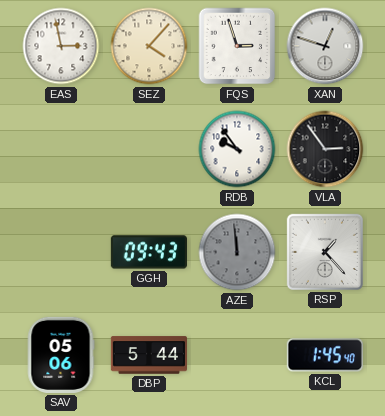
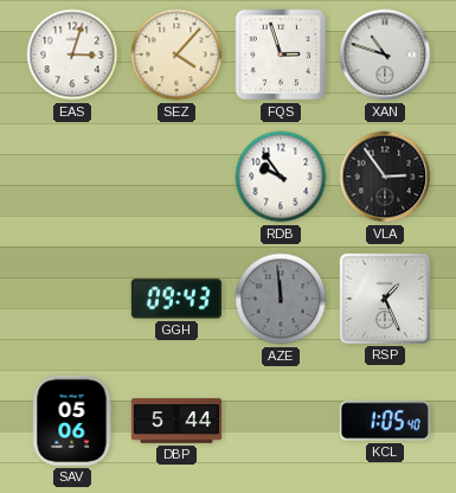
EAS: 2:58 -> 3:03 (72, 55)
XAN: 12:48 -> 10:48 (385, 55)
RSP: 1:23 -> 1:26 (385, 299)
KCL: 1:45 -> 1:05 (385, 421)
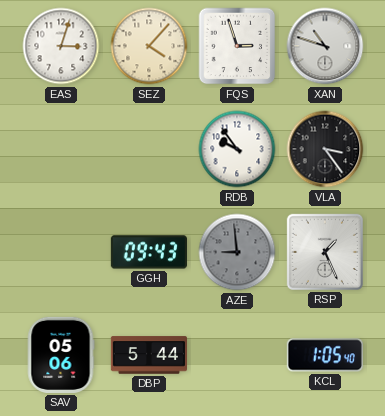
VLA: 2:54 -> 3:24 (325, 149)
AZE: 11:59 -> 8:59 (237, 252)
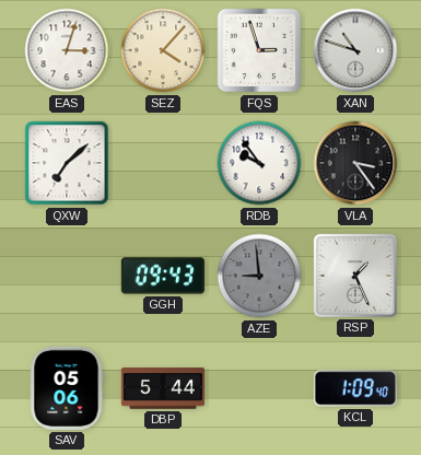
QXW: none -> 7:08 (67, 163)
KCL: 1:05 -> 1:09 (355, 388)
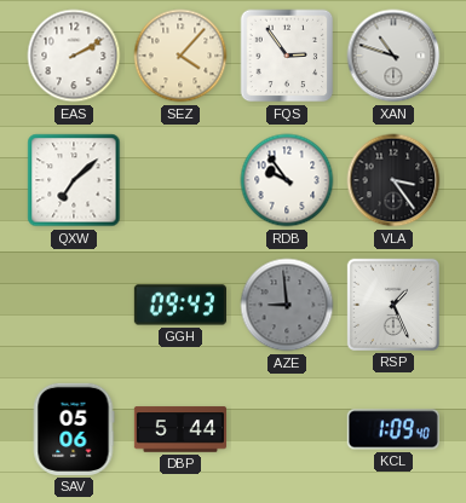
EAS: 3:03 -> 2:10 (74, 56)
FQS: 2:57 -> 2:54 (287, 56)
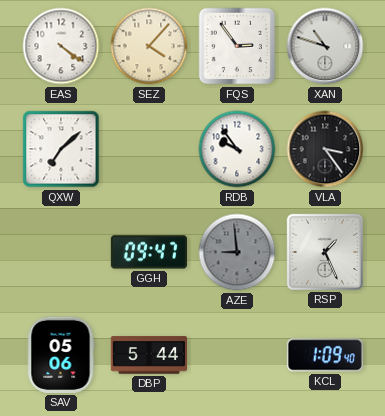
EAS: 2:10 -> 4:21 (61, 46)
GGH: 09:43 -> 09:47 (149, 252)
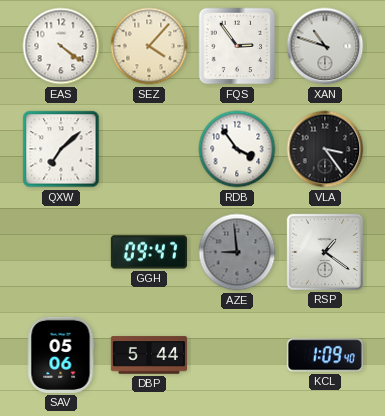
RDB: 9:54 -> 3:54 (237, 149)
RSP: 1:26 -> 1:21 (325, 252)
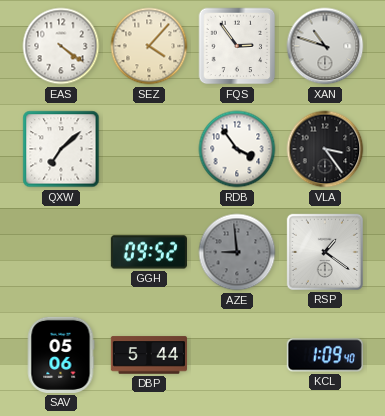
GGH: 09:47 -> 09:52 (149, 252)
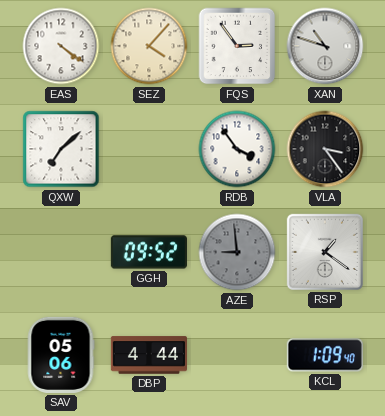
DBP: 5:44 -> 4:44 (148, 355)
